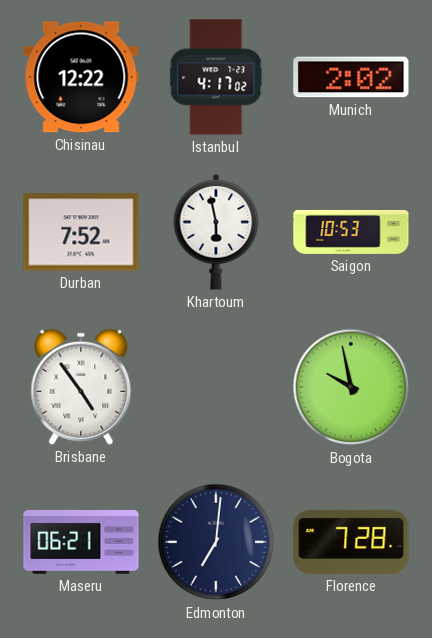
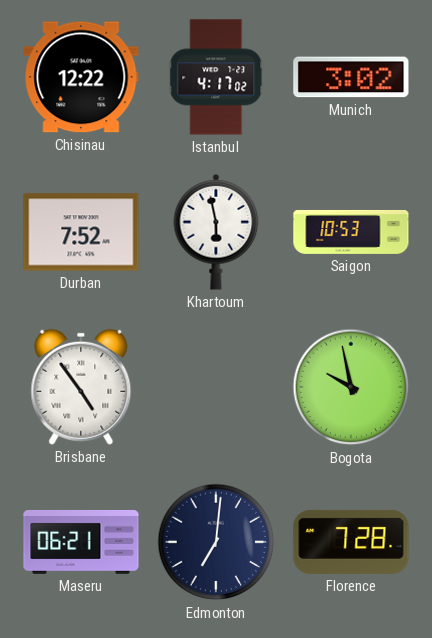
Munich: 2:02 -> 3:02 (351, 77)
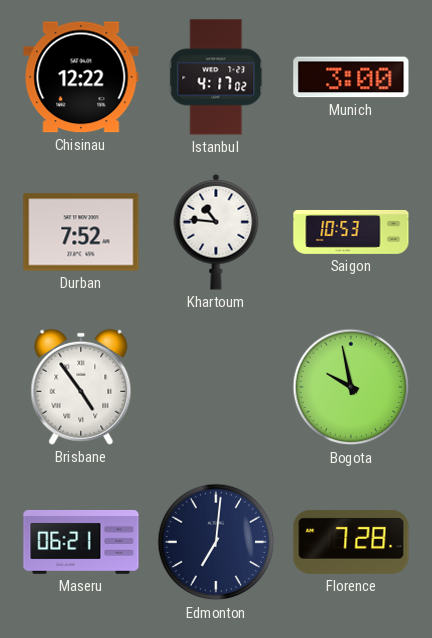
Munich: 3:02 -> 3:00 (351, 77)
Khartoum: 5:58 -> 10:46 (216, 232)
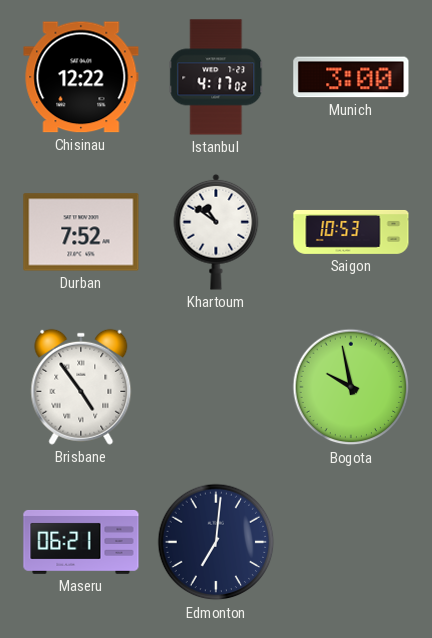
Khartoum: 10:46 -> 10:51 (216, 232)
Florence: 7:28 -> none (351, 542)
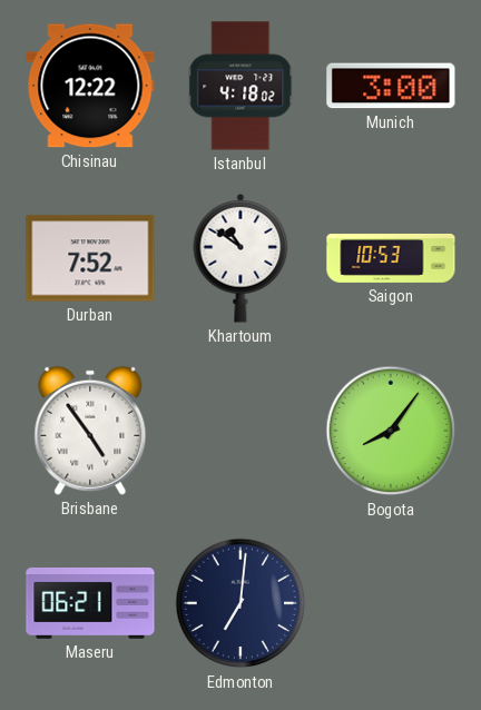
Istanbul: 4:17 -> 4:18 (240, 86)
Bogota: 9:58 -> 8:06 (391, 431)
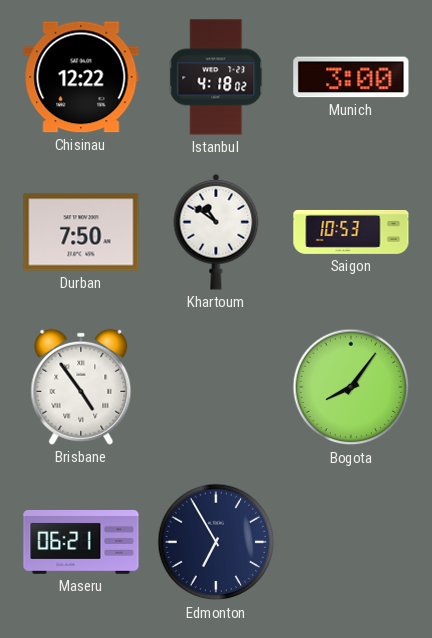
Durban: 7:52 -> 7:50 (81, 232)
Edmonton: 7:01 -> 6:55 (216, 542)
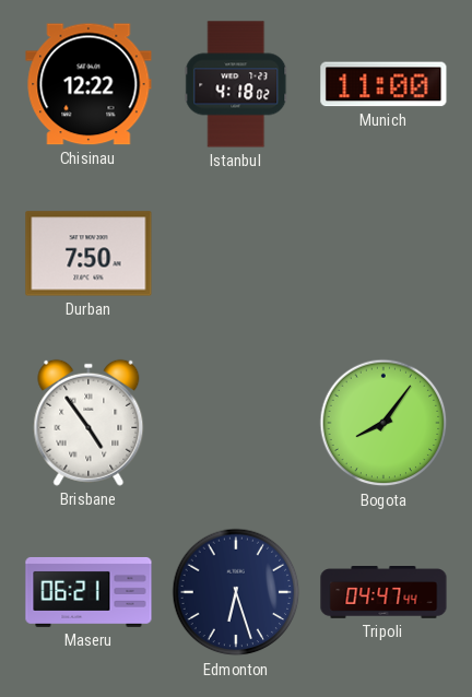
Munich: 3:00 -> 11:00 (383, 84)
Khartoum: 10:51 -> none (216, 232)
Saigon: 10:53 -> none (351, 232)
Edmonton: 6:55 -> 6:27 (236, 592)
Tripoli: none -> 04:47 (383, 593)
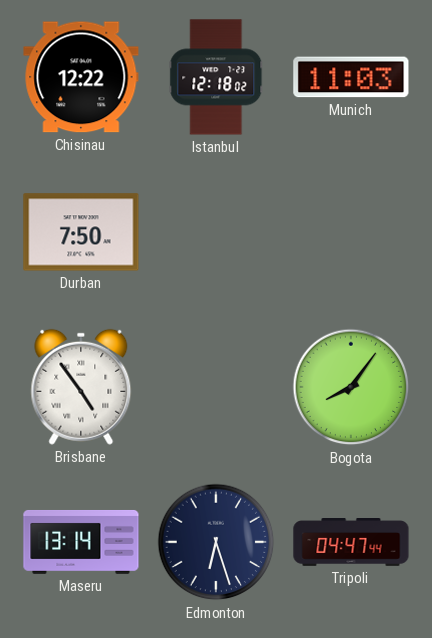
Istanbul: 4:18 -> 12:18 (216, 77)
Munich: 11:00 -> 11:03 (351, 77)
Maseru: 06:21 -> 13:14 (81, 542)
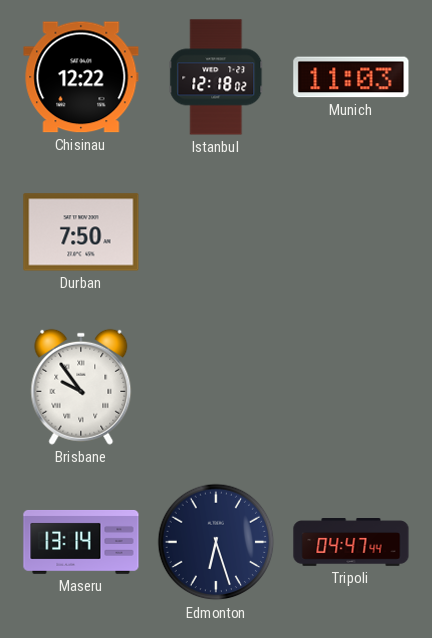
Brisbane: 4:54 -> 9:54 (81, 387)
Bogota: 8:06 -> none (351, 387)
